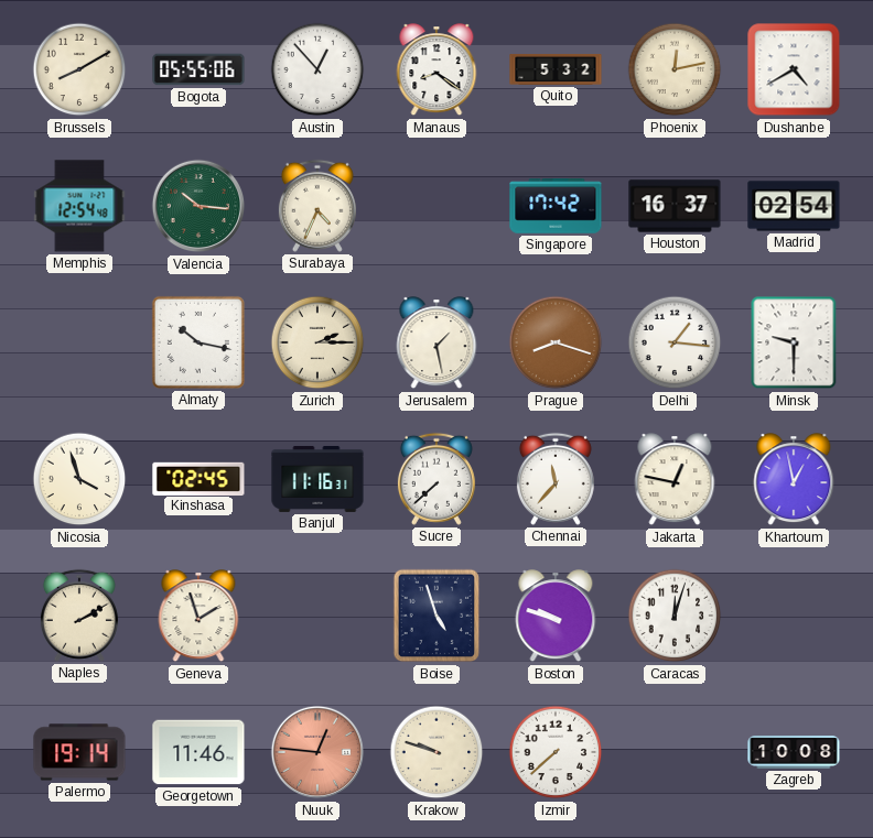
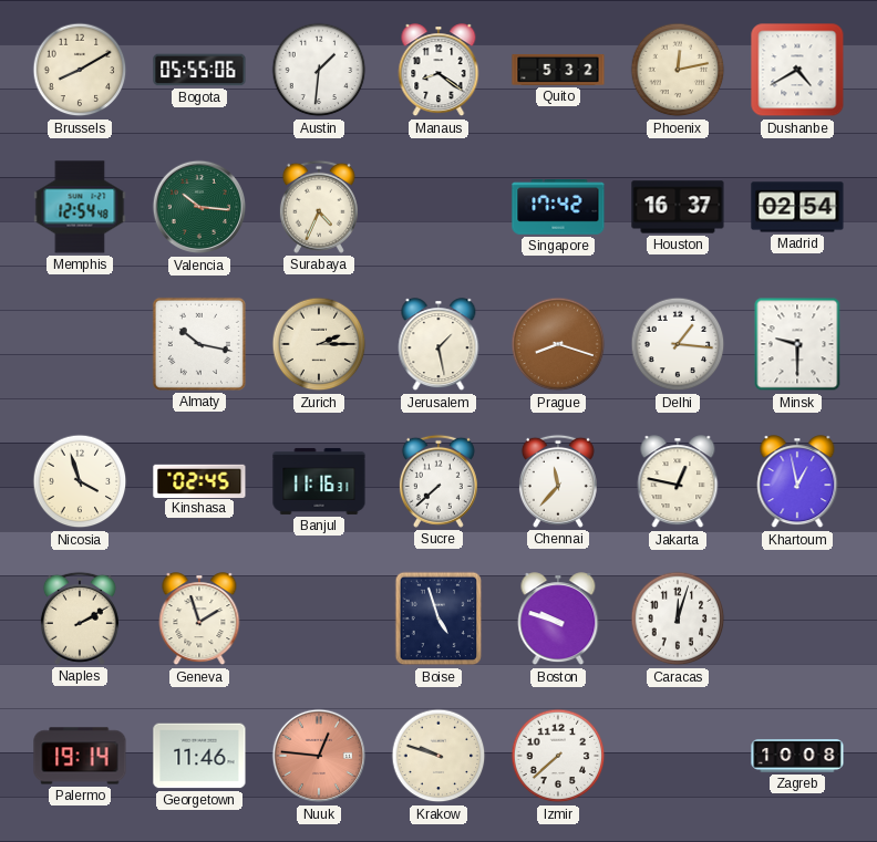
Austin: 12:53 -> 1:31 (319, 70)
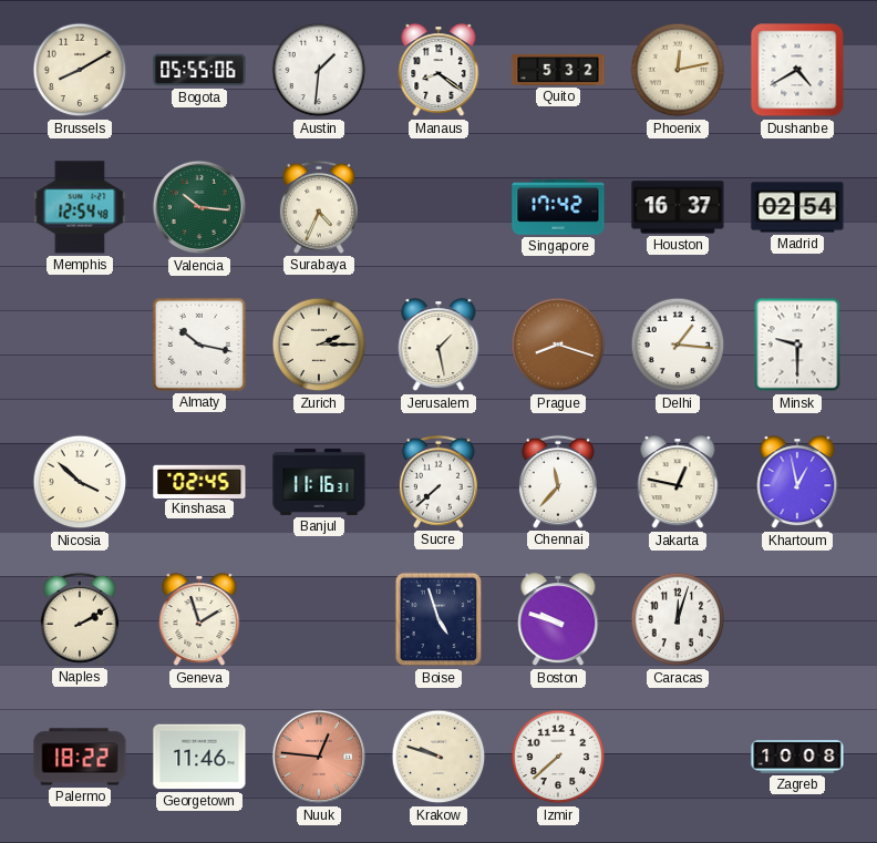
Nicosia: 3:57 -> 3:52 (80, 482)
Palermo: 19:14 -> 18:22 (80, 757)
